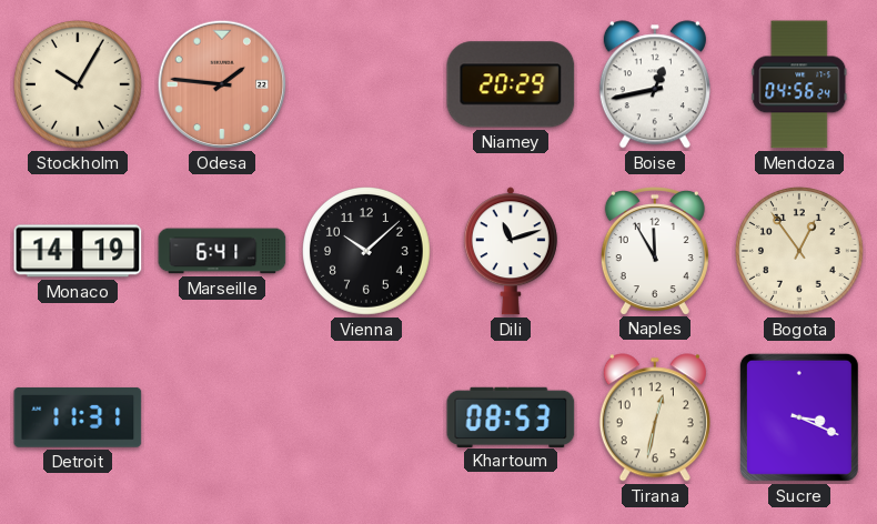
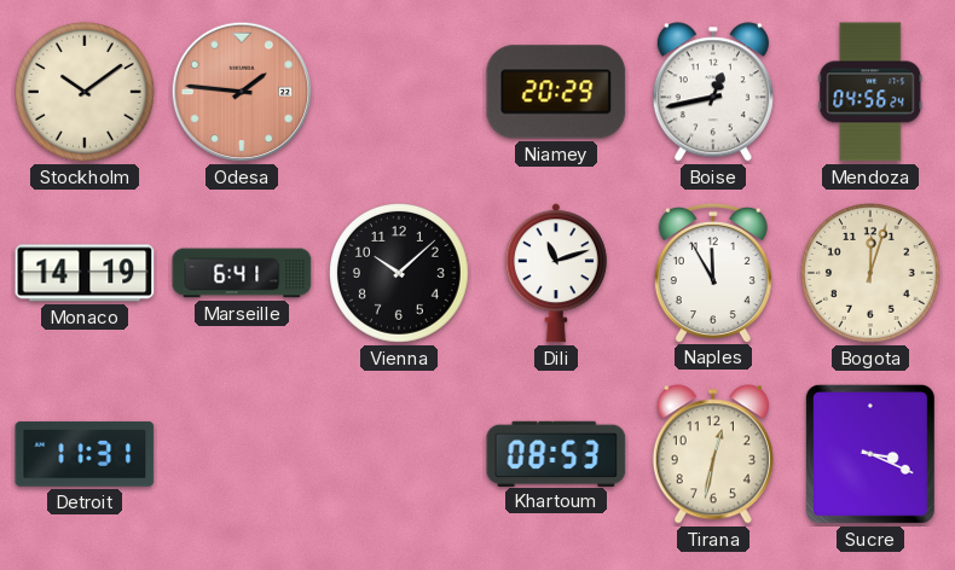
Stockholm: 10:05 -> 10:09 (86, 93)
Bogota: 12:54 -> 12:03 (872, 274)
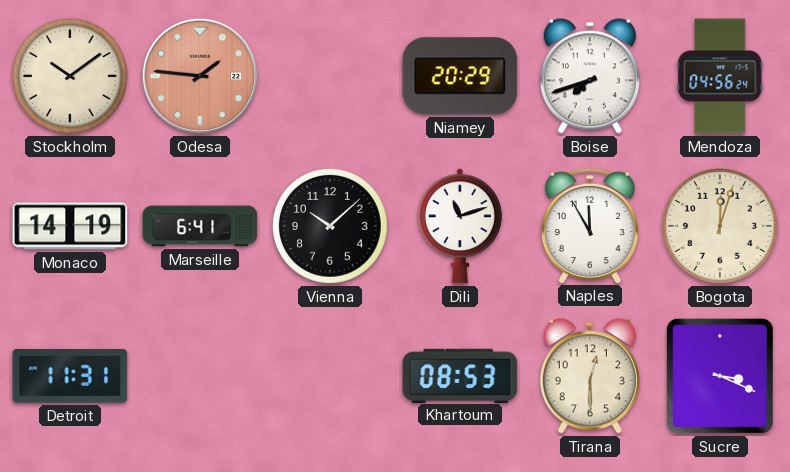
Boise: 12:43 -> 7:42 (590, 76)
Tirana: 12:32 -> 12:30 (590, 376)
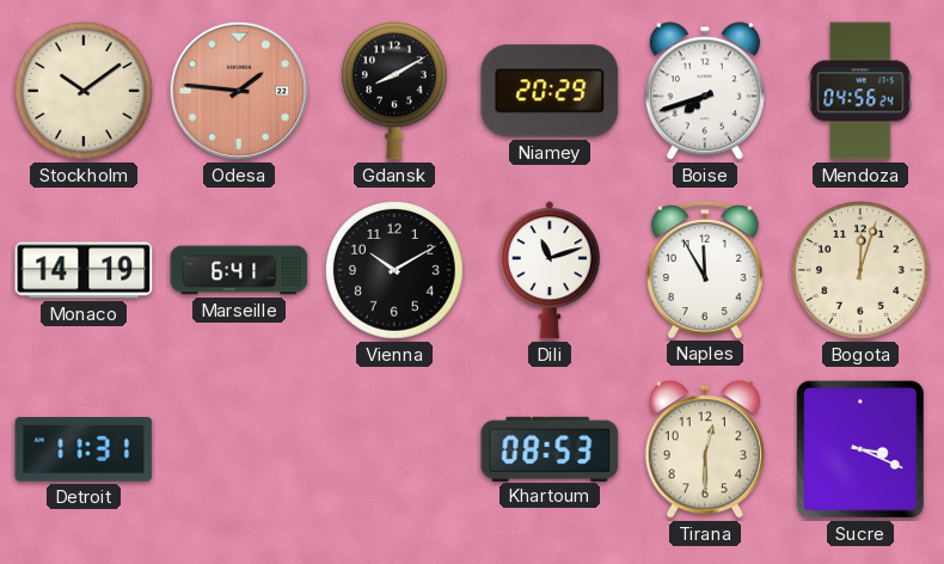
Gdansk: none -> 8:10 (394, 91)
Vienna: 10:08 -> 10:10 (396, 271)
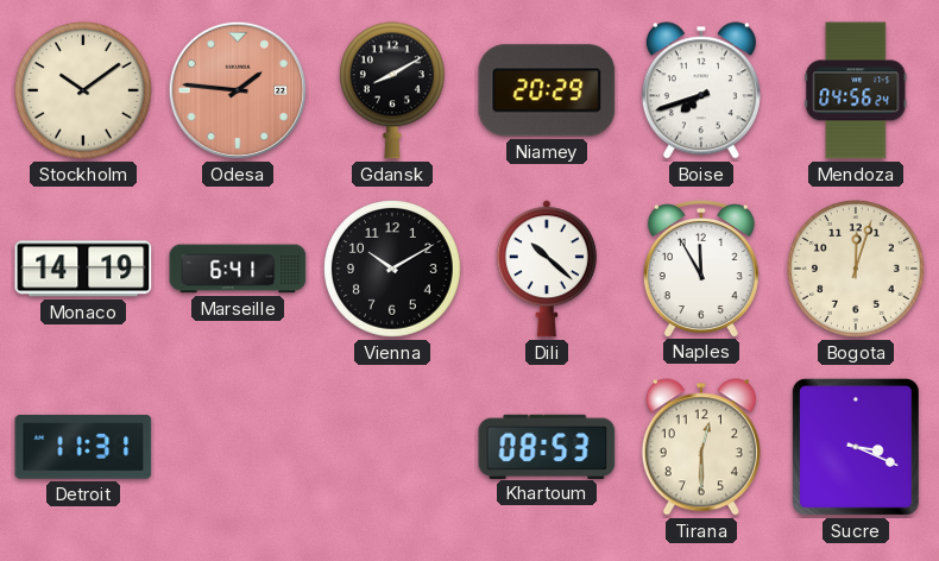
Dili: 11:12 -> 10:22 (547, 269)
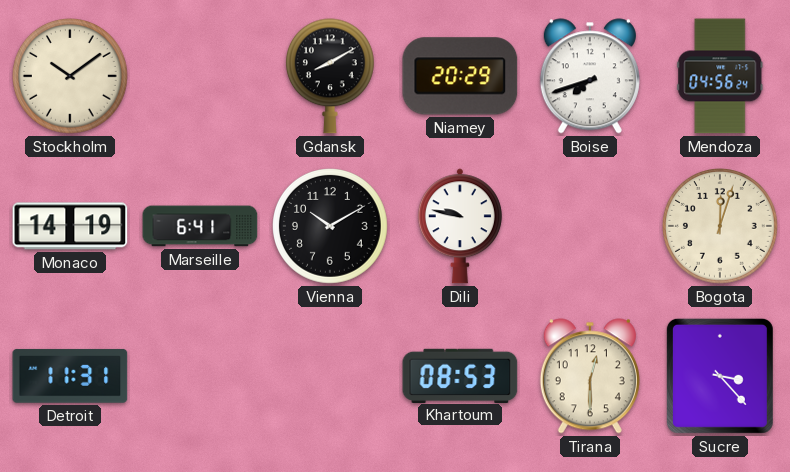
Odesa: 1:46 -> none (238, 90)
Dili: 10:22 -> 9:47 (460, 226)
Naples: 11:55 -> none (701, 269)
Sucre: 3:19 -> 3:23 (720, 376)
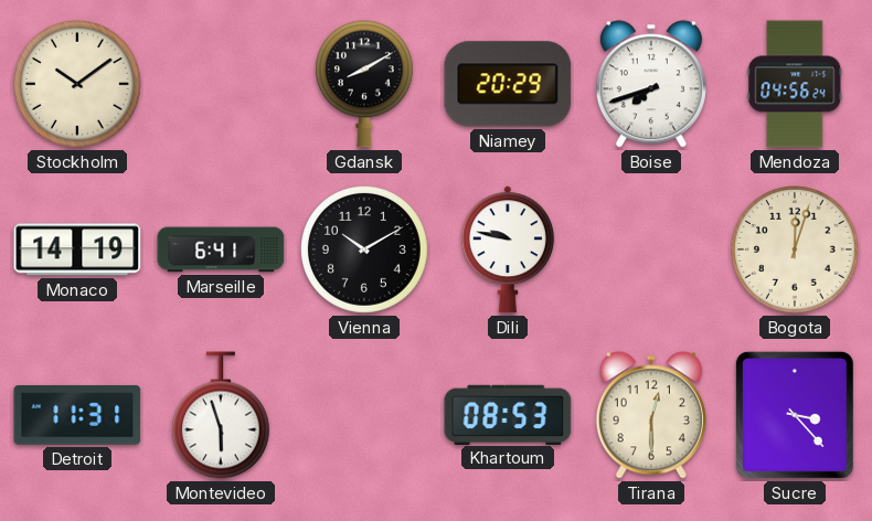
Montevideo: none -> 5:57 (221, 415)
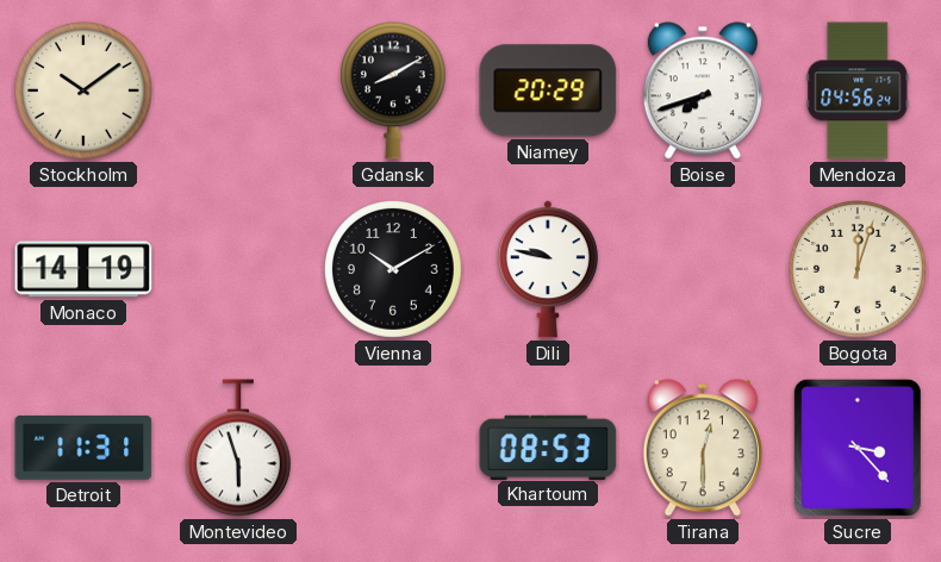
Marseille: 6:41 -> none (221, 249)
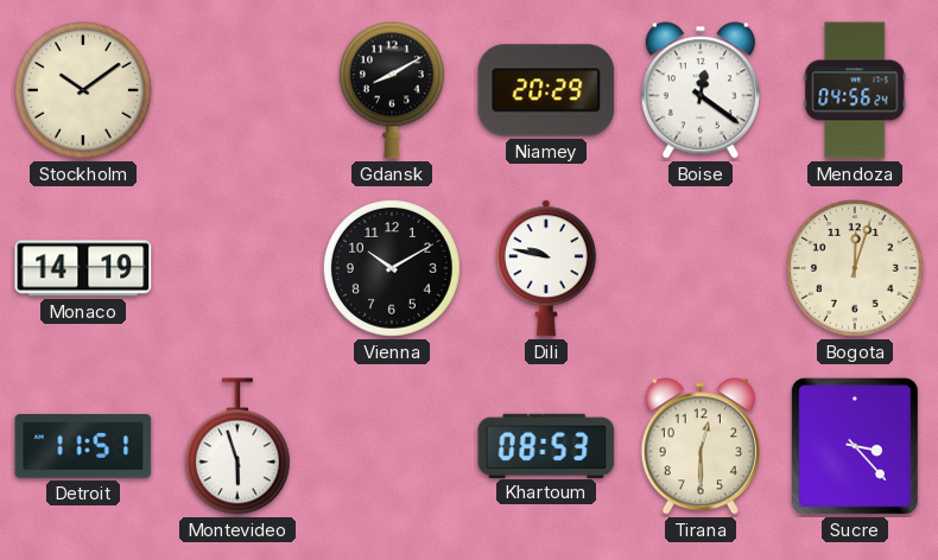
Boise: 7:42 -> 12:21 (701, 90)
Detroit: 11:31 -> 11:51 (83, 446)
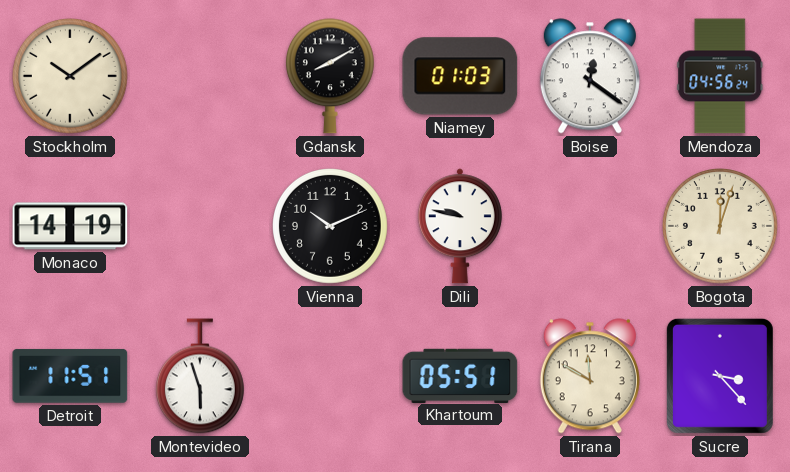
Niamey: 20:29 -> 01:03 (460, 76)
Vienna: 10:10 -> 10:11 (331, 227)
Khartoum: 08:53 -> 05:51 (460, 375)
Tirana: 12:30 -> 11:50 (590, 376)
